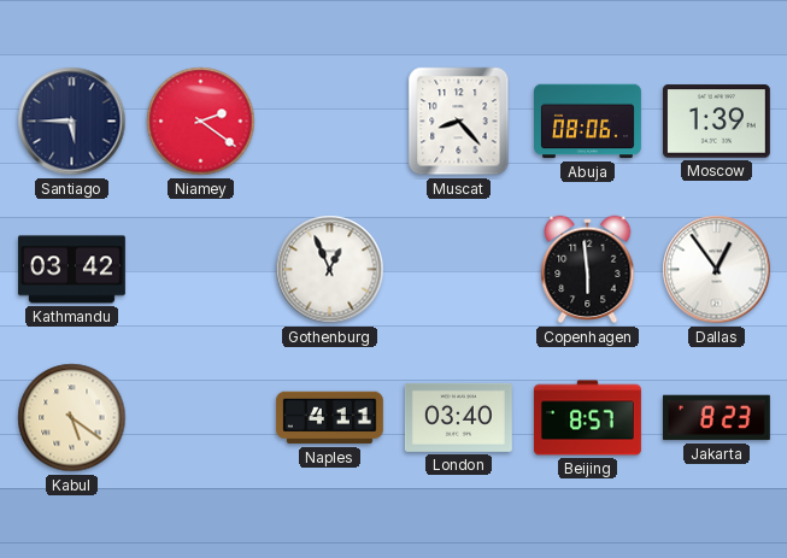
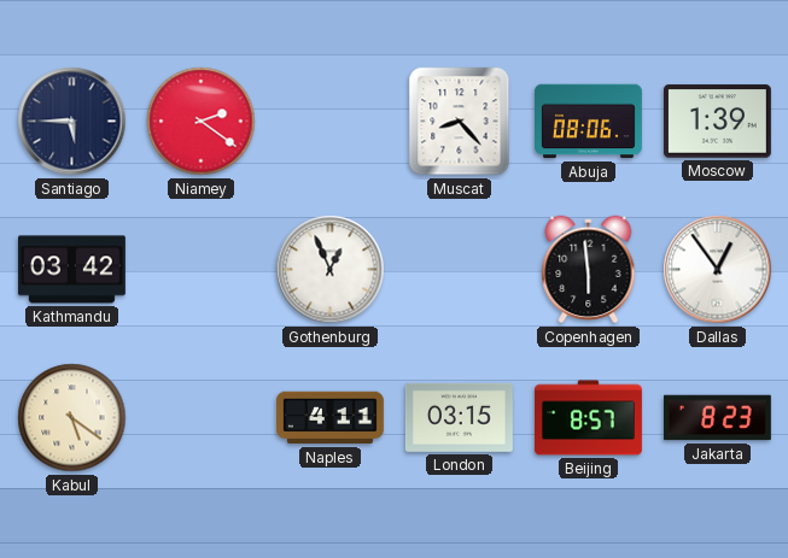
London: 03:40 -> 03:15 (459, 417)
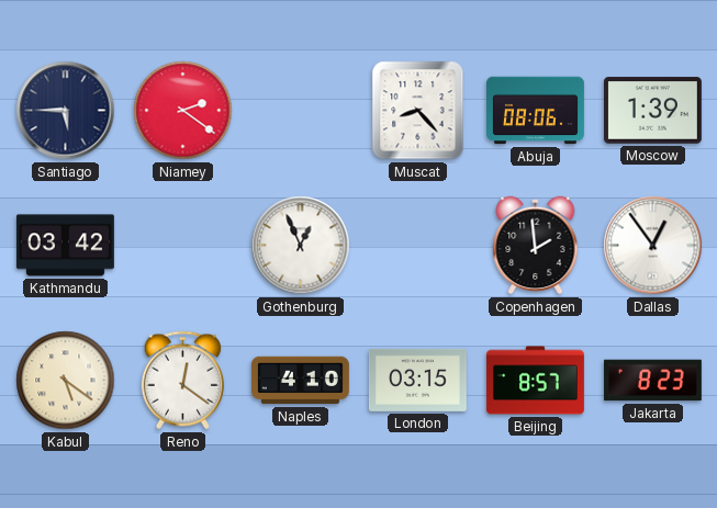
Copenhagen: 5:59 -> 1:59 (536, 246)
Reno: none -> 12:21 (182, 381)
Naples: 4:11 -> 4:10 (300, 381)
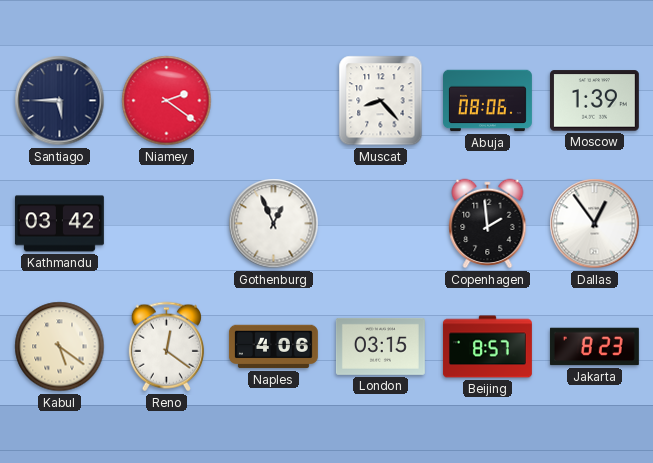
Naples: 4:10 -> 4:06 (273, 347)
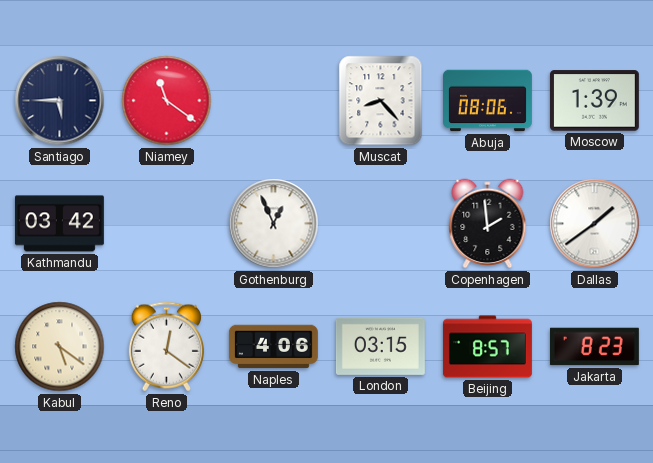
Niamey: 2:21 -> 11:21 (167, 101)
Dallas: 12:54 -> 1:39 (595, 224)
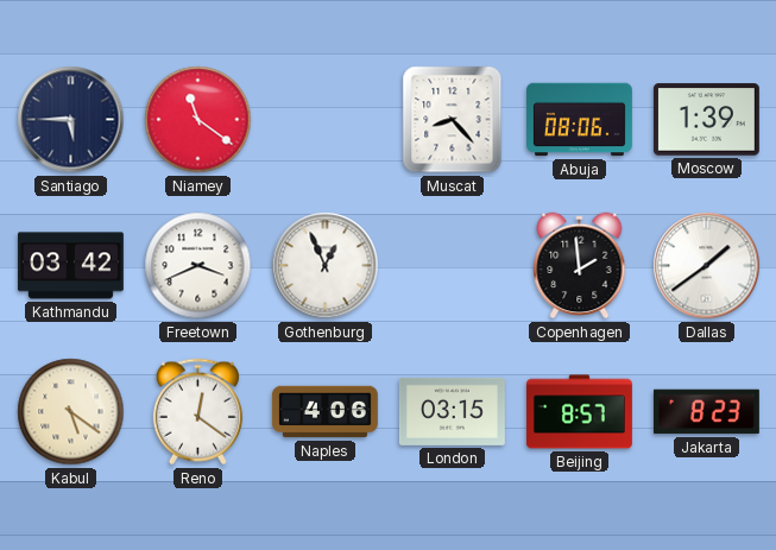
Freetown: none -> 3:41 (198, 266)
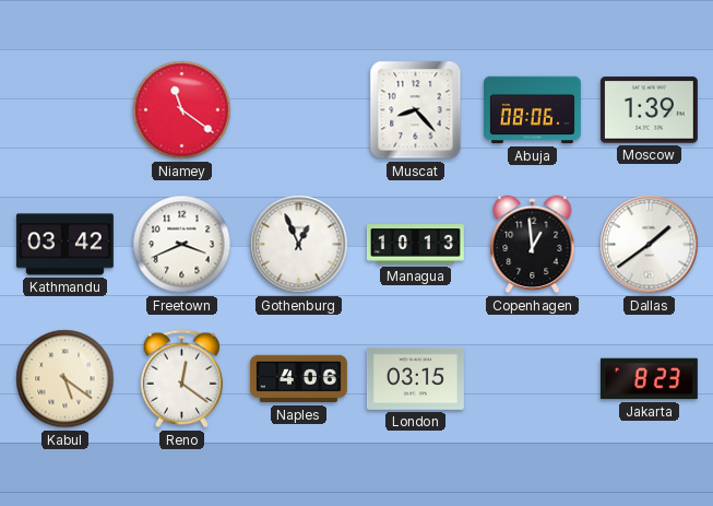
Santiago: 5:45 -> none (71, 120)
Managua: none -> 10:13 (415, 245)
Copenhagen: 1:59 -> 12:59 (533, 245)
Beijing: 8:57 -> none (579, 412)
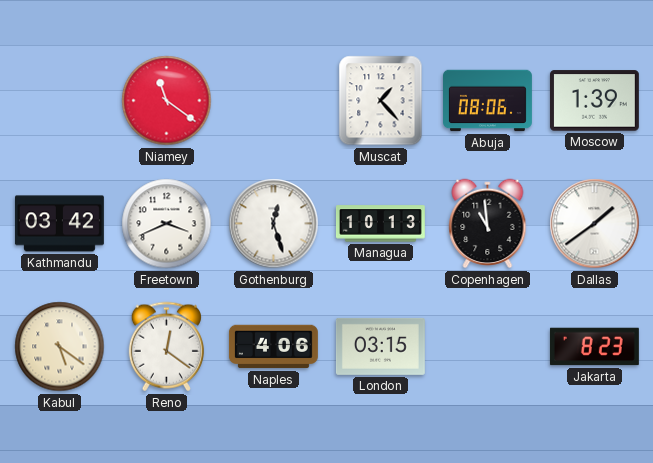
Muscat: 8:23 -> 1:23 (381, 101)
Gothenburg: 12:56 -> 12:27 (274, 224)
Copenhagen: 12:59 -> 10:59 (488, 224)
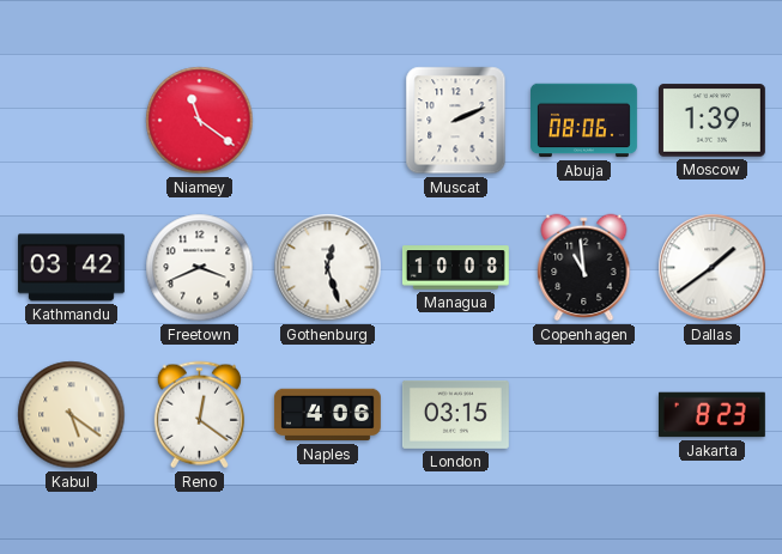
Muscat: 1:23 -> 2:11 (456, 121)
Managua: 10:13 -> 10:08 (455, 268)
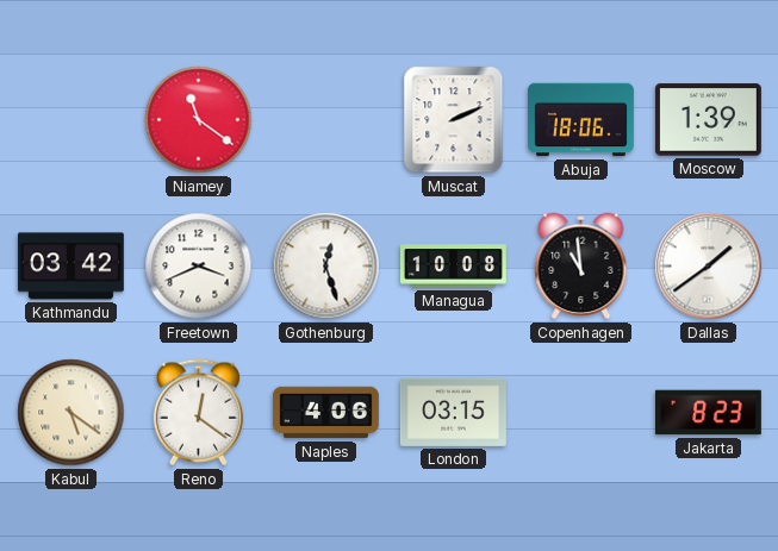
Abuja: 08:06 -> 18:06 (581, 120)
